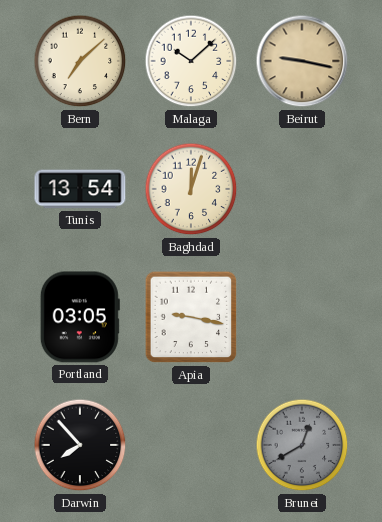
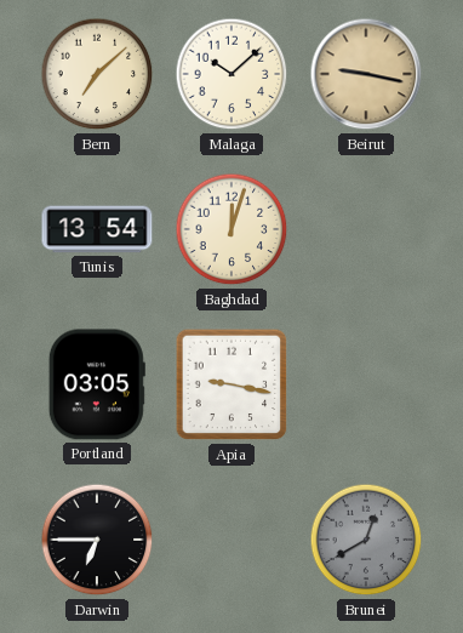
Darwin: 7:53 -> 6:45 (97, 540)
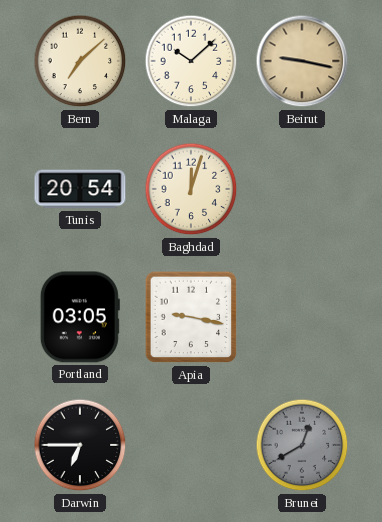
Tunis: 13:54 -> 20:54 (80, 189)
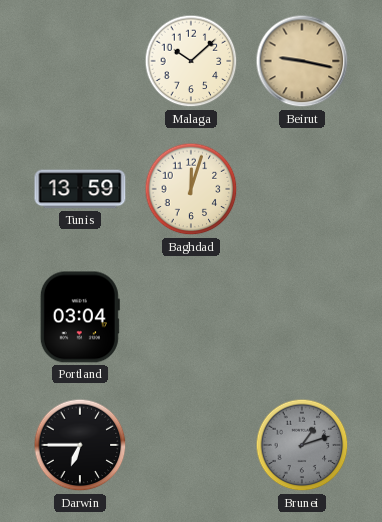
Bern: 7:08 -> none (80, 61)
Tunis: 20:54 -> 13:59 (80, 189)
Portland: 03:05 -> 03:04 (80, 317)
Apia: 9:17 -> none (191, 317)
Brunei: 12:40 -> 1:12 (302, 445)
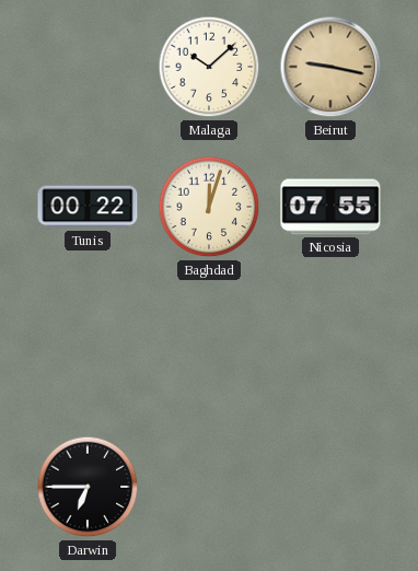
Tunis: 13:59 -> 00:22 (88, 207)
Nicosia: none -> 07:55 (330, 207)
Portland: 03:04 -> none (80, 317)
Brunei: 1:12 -> none (302, 445)
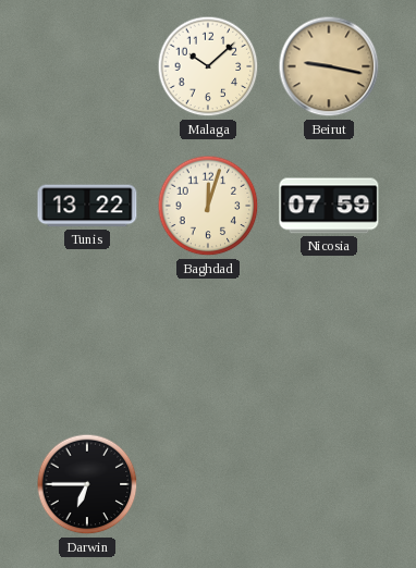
Tunis: 00:22 -> 13:22 (87, 206)
Nicosia: 07:55 -> 07:59 (329, 206)
